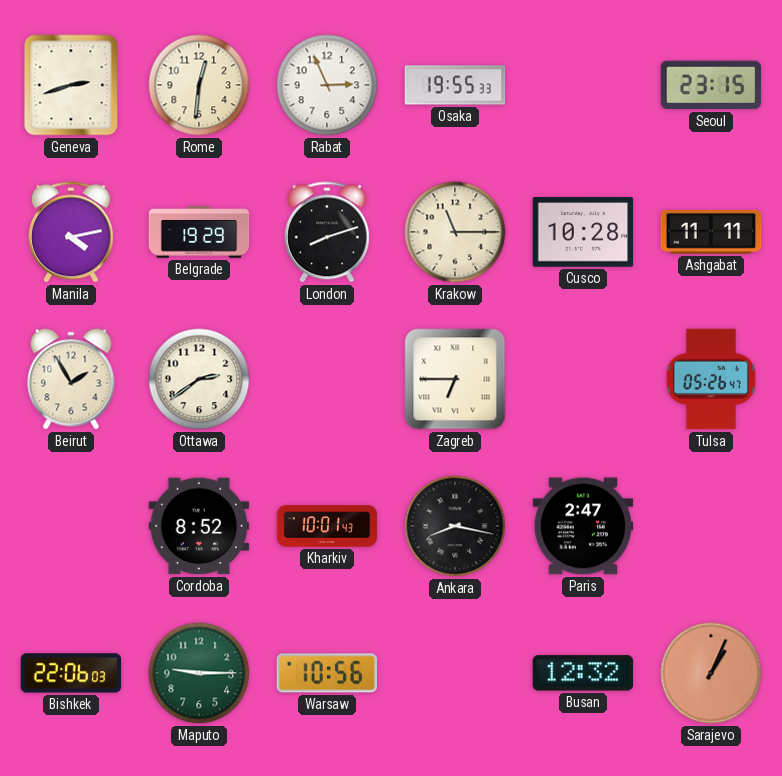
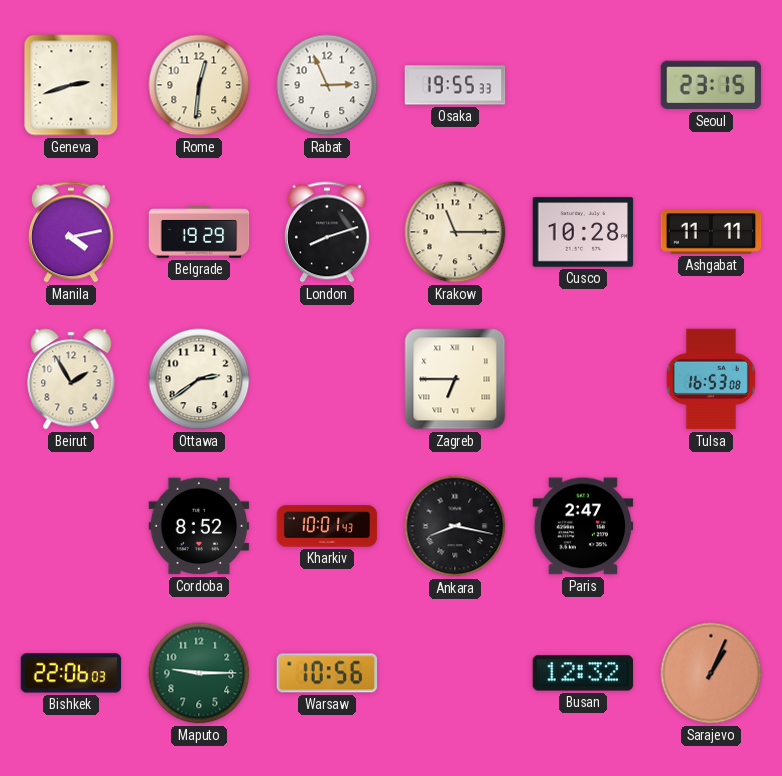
Tulsa: 05:26 -> 16:53 (711, 379)
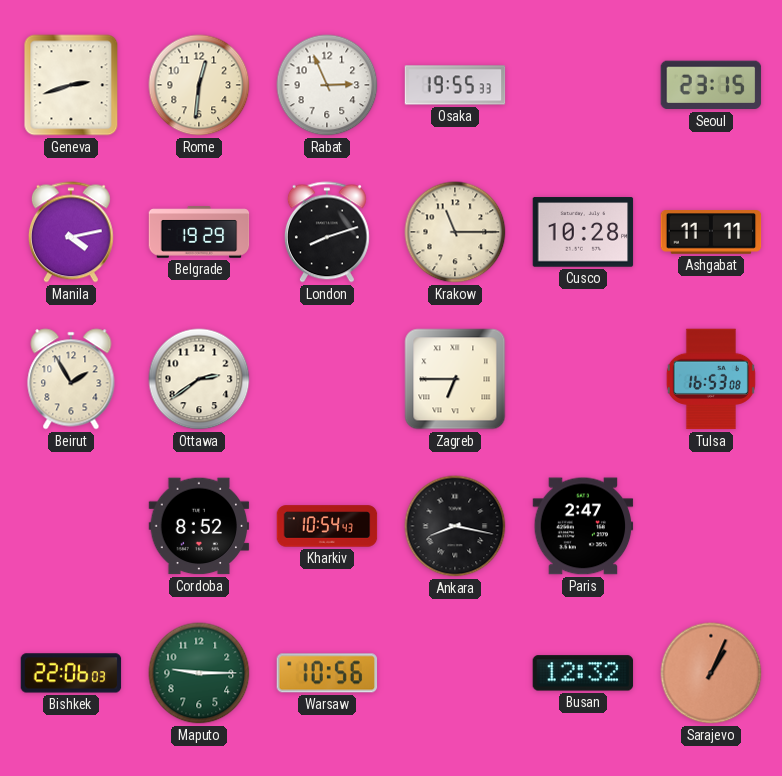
Kharkiv: 10:01 -> 10:54 (327, 526)
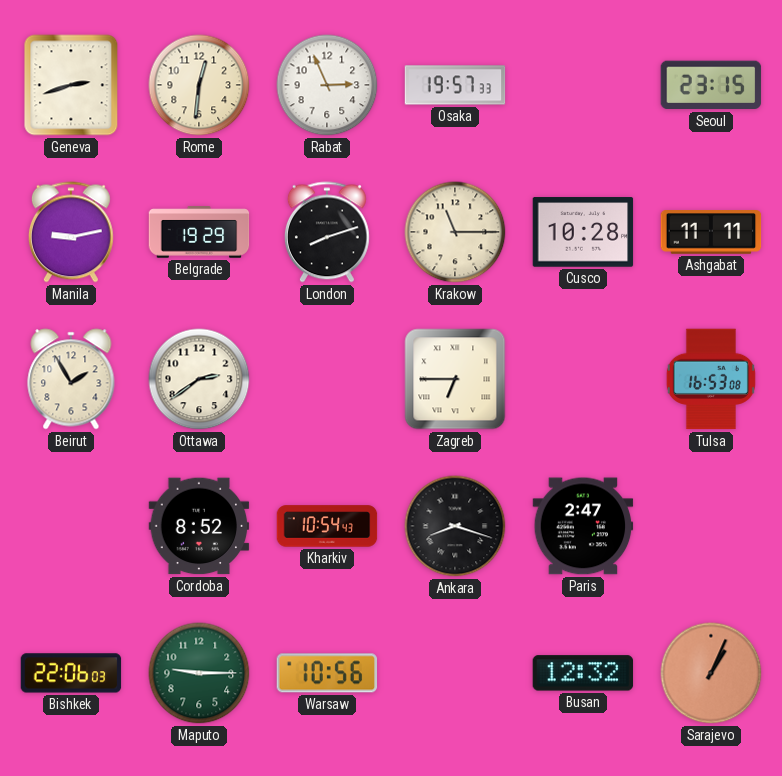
Osaka: 19:55 -> 19:57 (455, 85)
Manila: 4:13 -> 9:13 (71, 232)
Ankara: 8:17 -> 8:18 (455, 526)
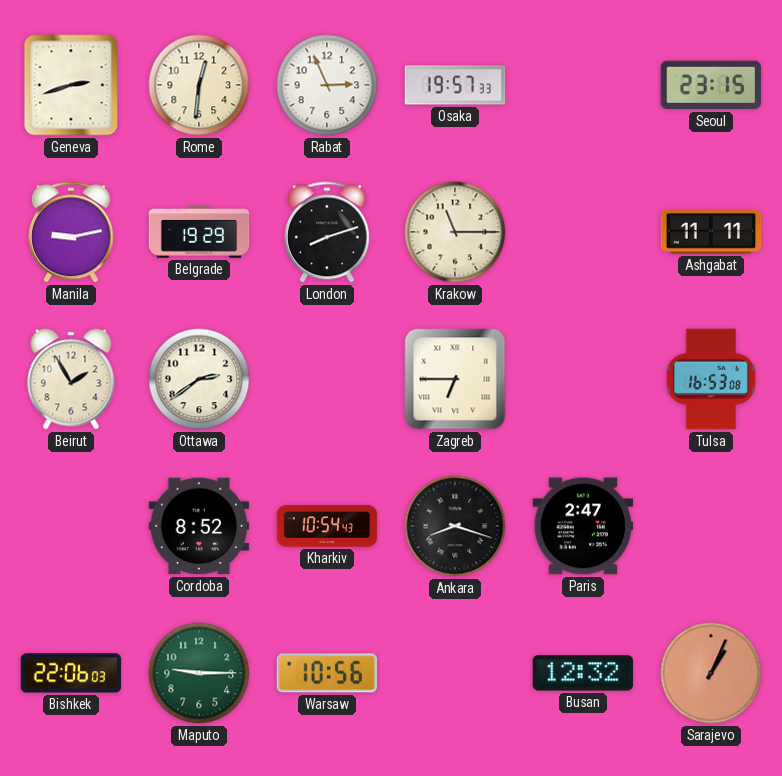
Cusco: 10:28 -> none (583, 232)
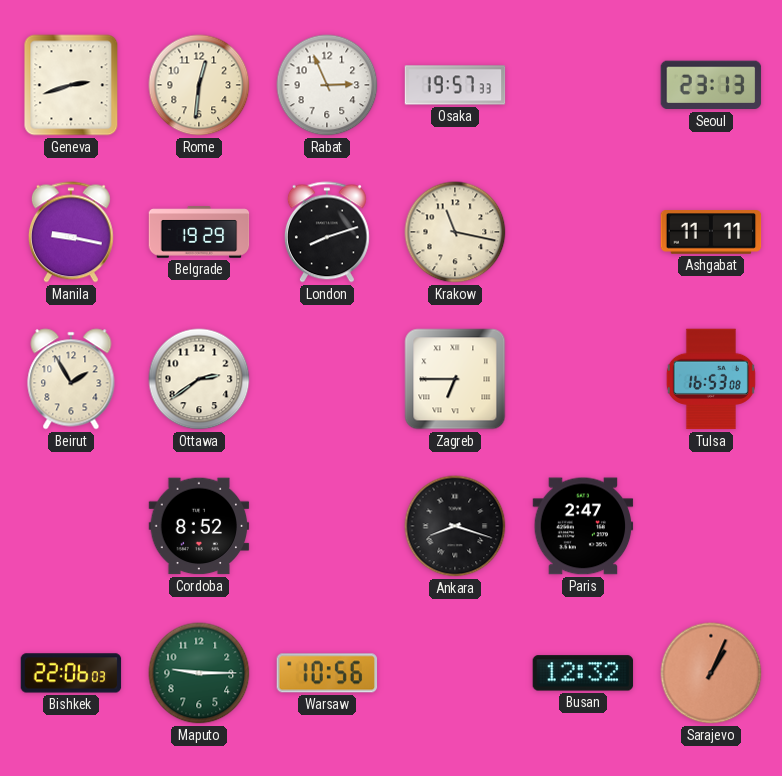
Seoul: 23:15 -> 23:13 (711, 85)
Manila: 9:13 -> 9:17 (71, 232)
Krakow: 11:15 -> 11:17 (455, 232)
Kharkiv: 10:54 -> none (327, 526)
